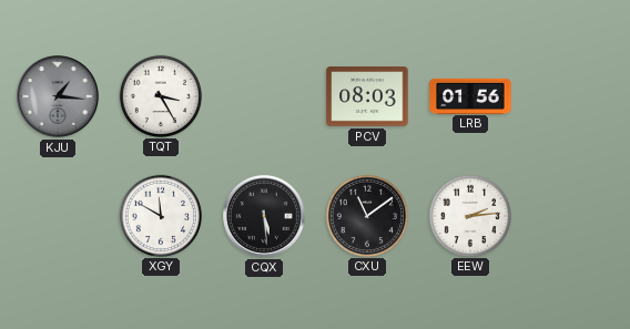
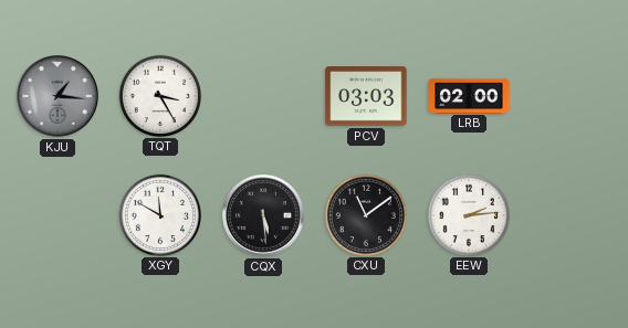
PCV: 08:03 -> 03:03 (366, 96)
LRB: 01:56 -> 02:00 (469, 95)
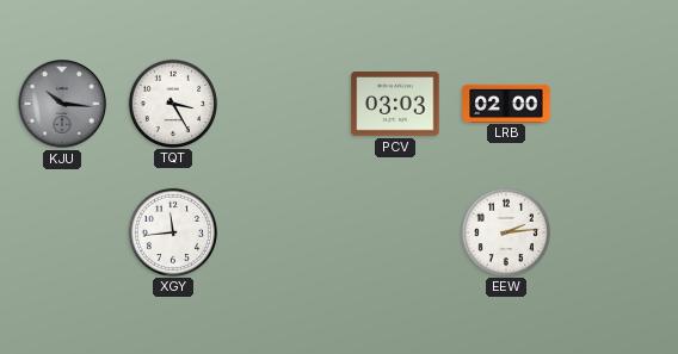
KJU: 1:16 -> 10:16 (63, 105)
XGY: 11:50 -> 11:44 (172, 231)
CQX: 5:29 -> none (264, 216)
CXU: 11:09 -> none (365, 214)
